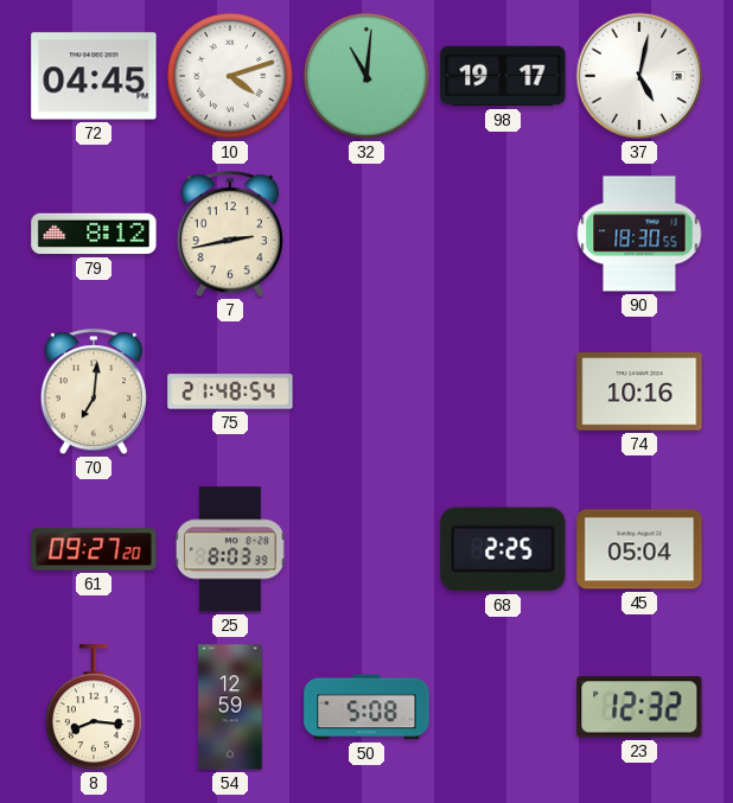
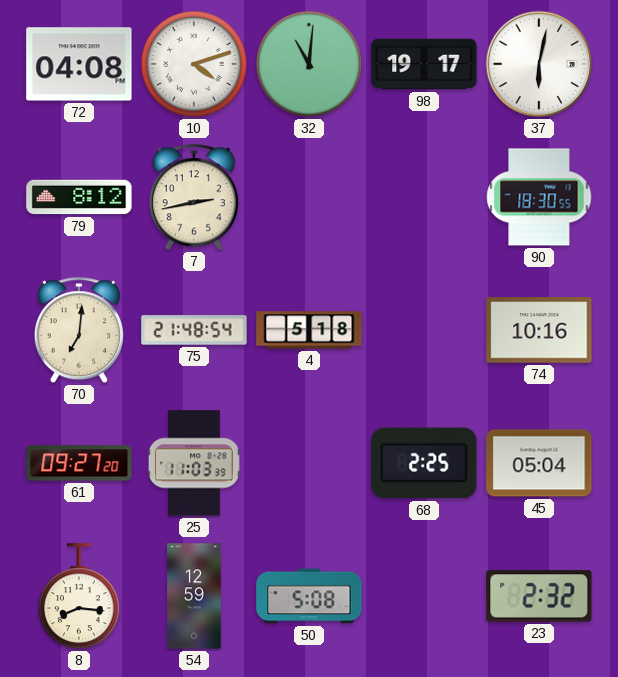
72: 04:45 -> 04:08 (79, 64)
37: 5:02 -> 6:02 (539, 64)
4: none -> 5:18 (309, 330)
25: 8:03 -> 11:03 (194, 463)
23: 12:32 -> 2:32 (539, 596)
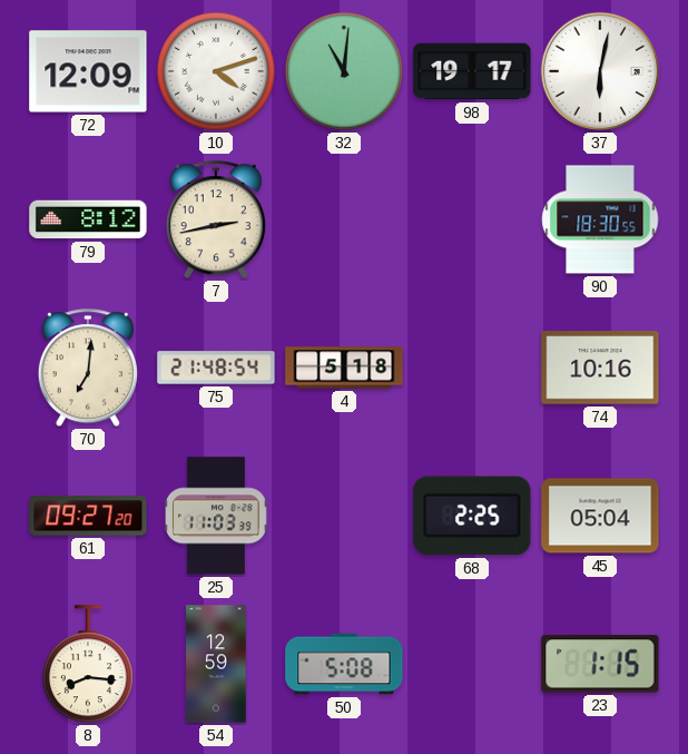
72: 04:08 -> 12:09 (88, 71)
23: 2:32 -> 1:15 (600, 664)
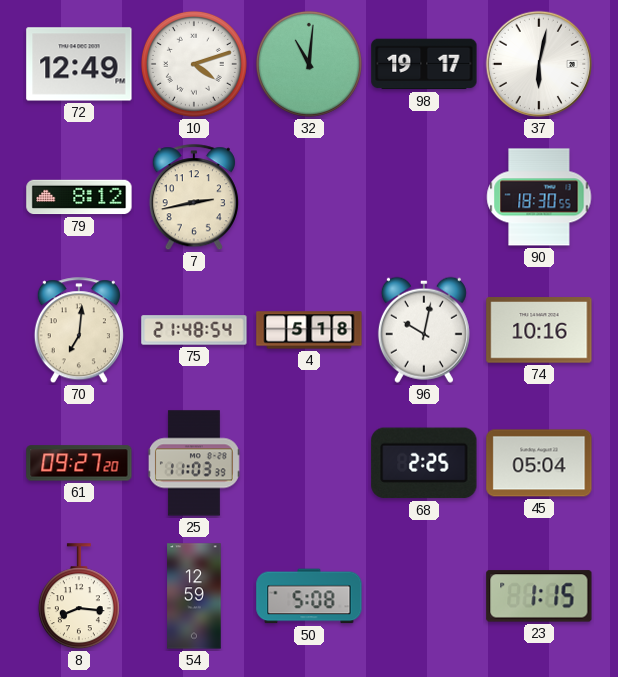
72: 12:09 -> 12:49 (79, 64)
96: none -> 10:02 (424, 330)
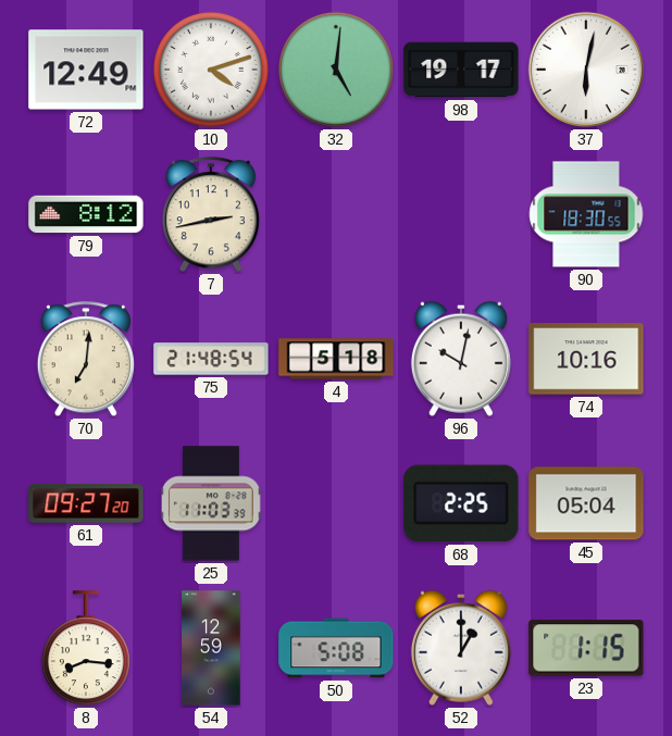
32: 11:01 -> 5:01 (336, 70)
52: none -> 1:00 (461, 648)
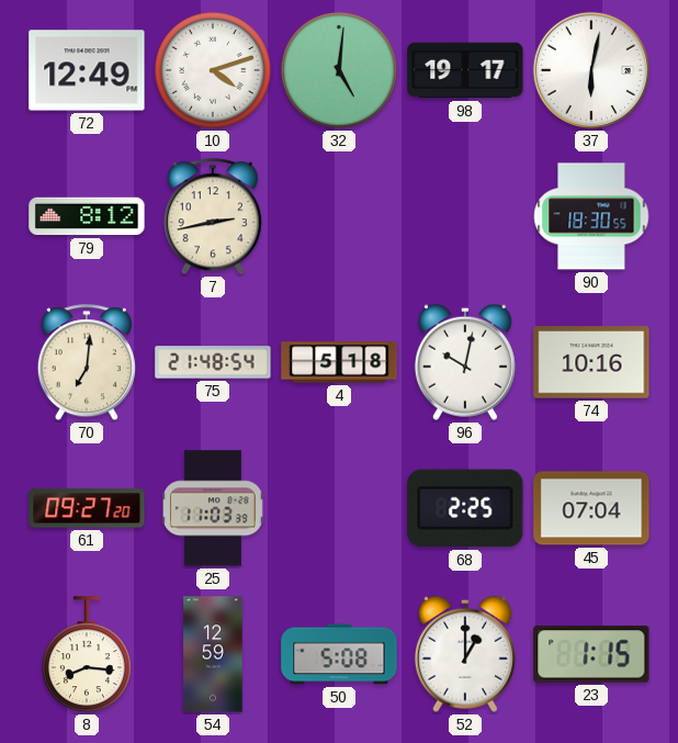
45: 05:04 -> 07:04 (591, 508)
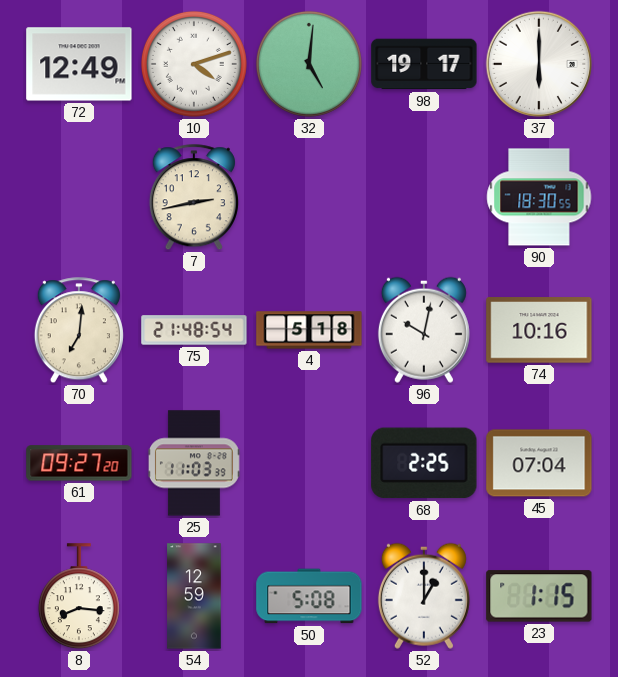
37: 6:02 -> 6:00 (539, 64)
79: 8:12 -> none (87, 216)
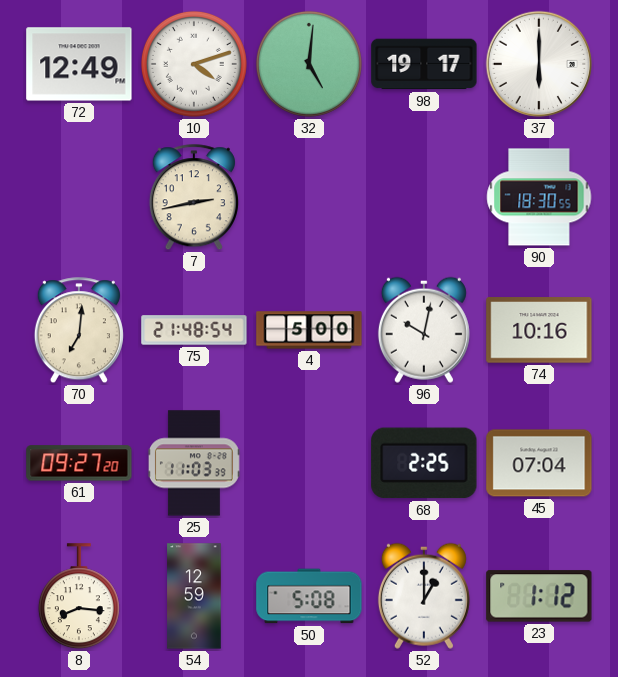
4: 5:18 -> 5:00 (309, 330)
23: 1:15 -> 1:12 (539, 596)
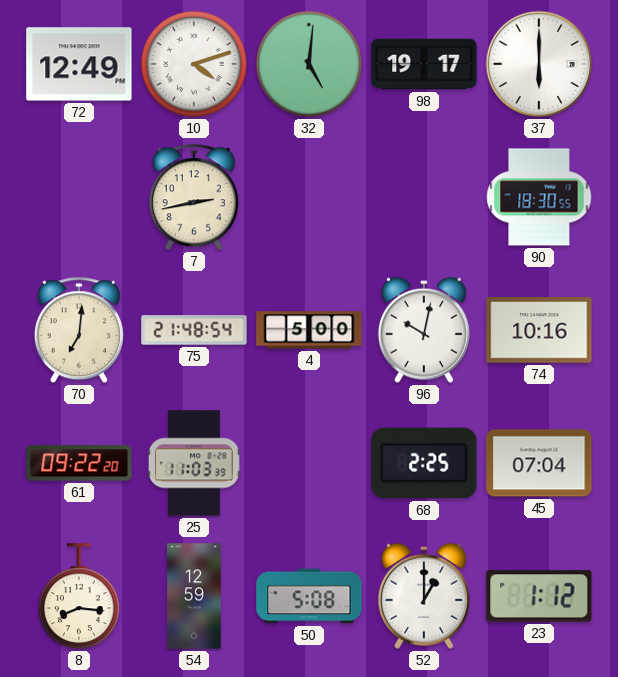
61: 09:27 -> 09:22 (79, 463)
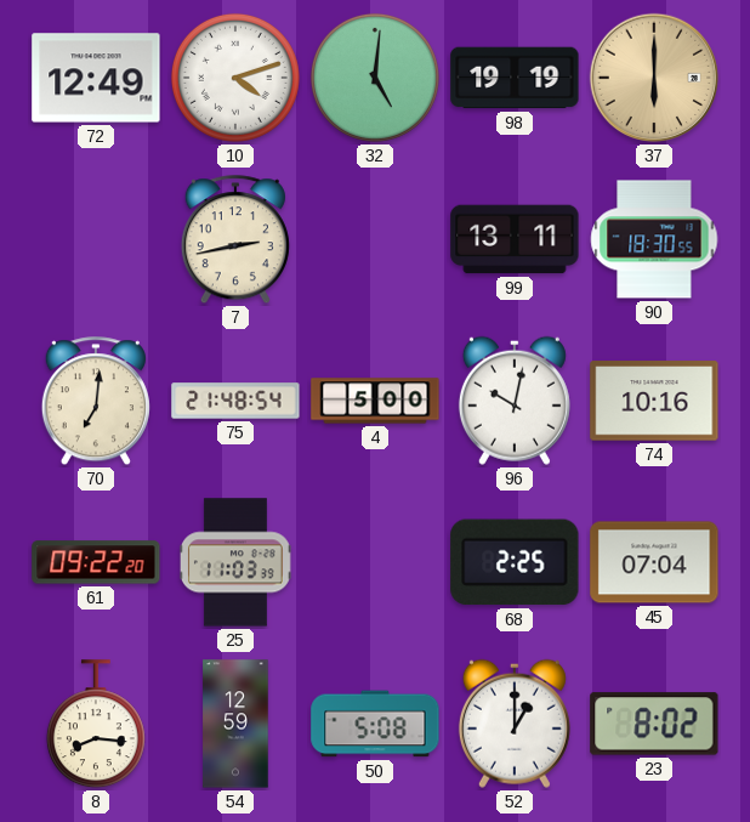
98: 19:17 -> 19:19 (515, 78)
37 dial: white -> champagne (654, 78)
99: none -> 13:11 (515, 239)
23: 1:12 -> 8:02 (654, 724)
